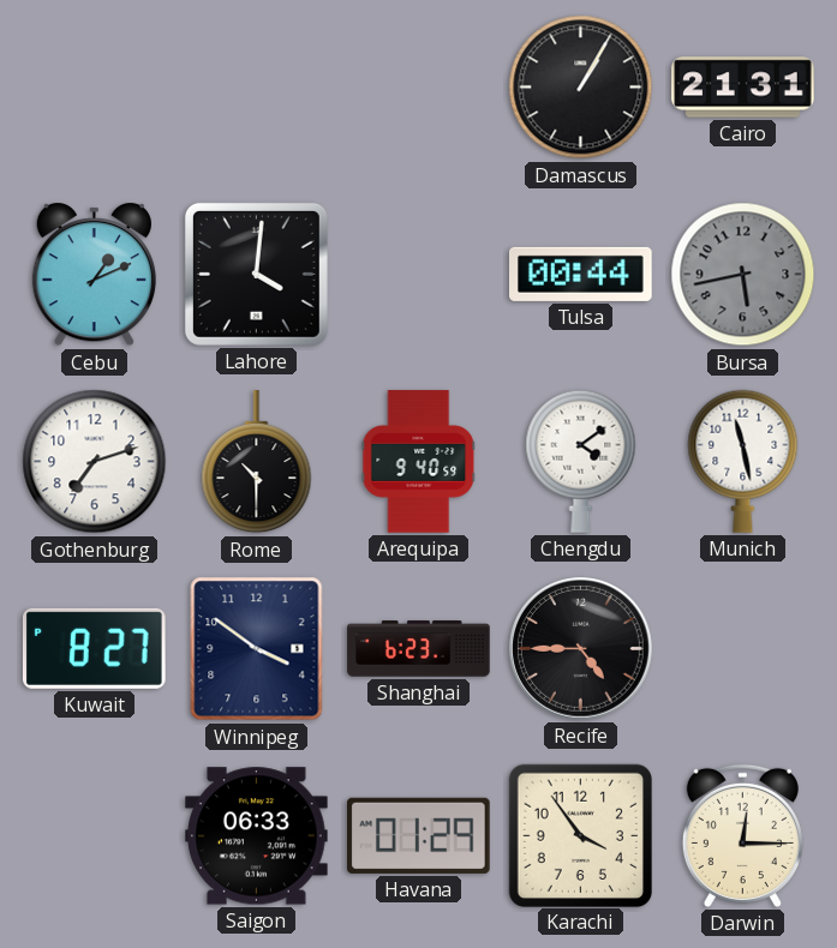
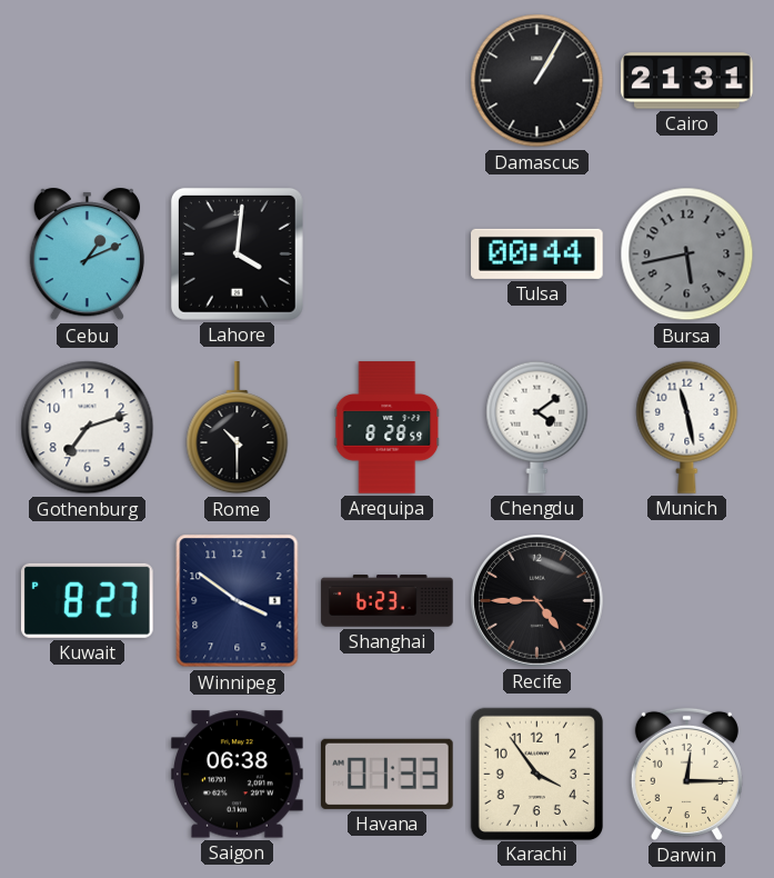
Arequipa: 9:40 -> 8:28 (388, 428)
Saigon: 06:33 -> 06:38 (238, 775)
Havana: 01:29 -> 01:33 (388, 774)
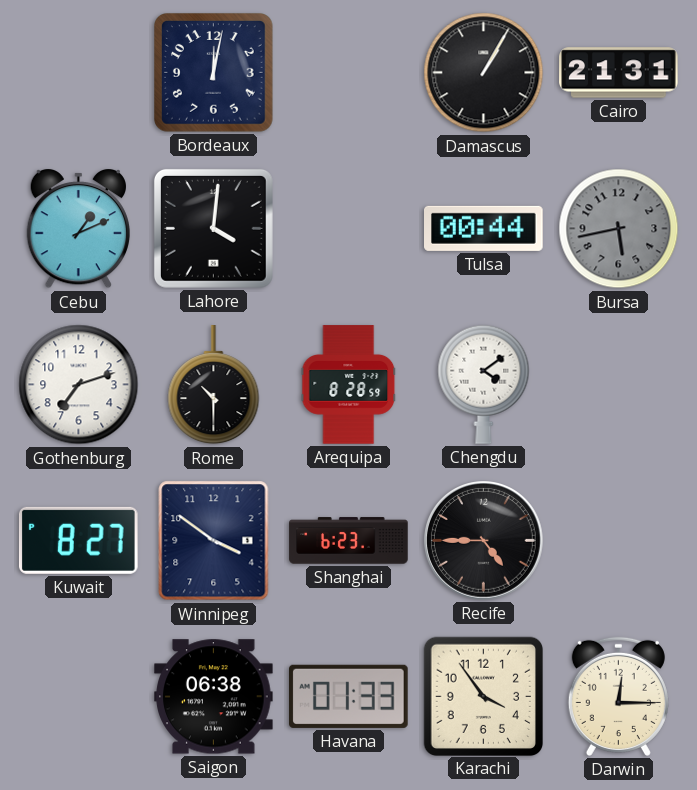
Bordeaux: none -> 12:02 (214, 73)
Munich: 11:28 -> none (687, 427)
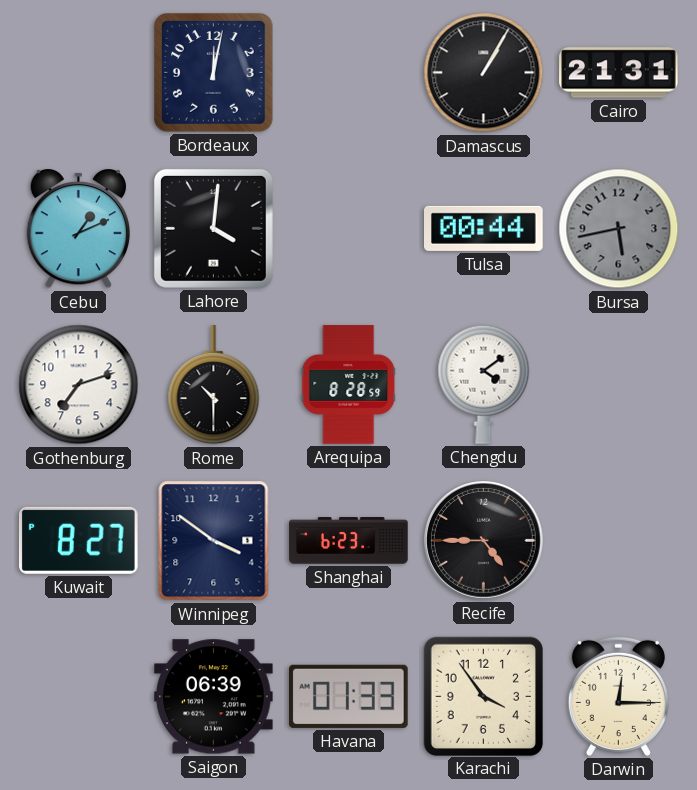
Saigon: 06:38 -> 06:39 (214, 697)
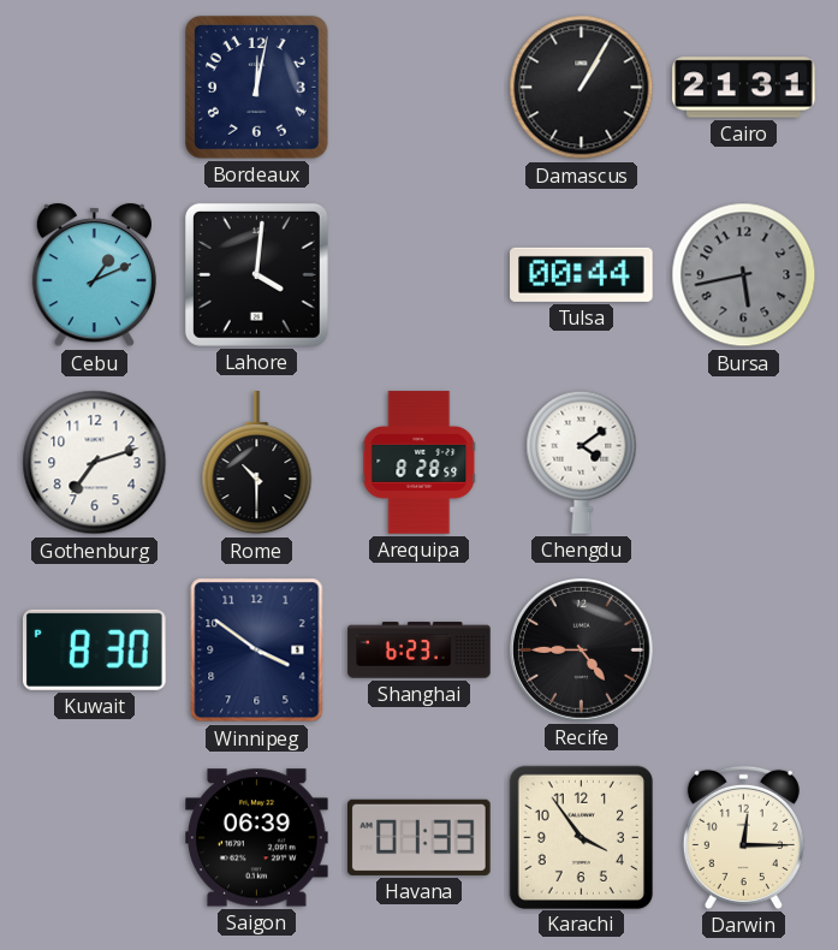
Kuwait: 8:27 -> 8:30 (94, 649)
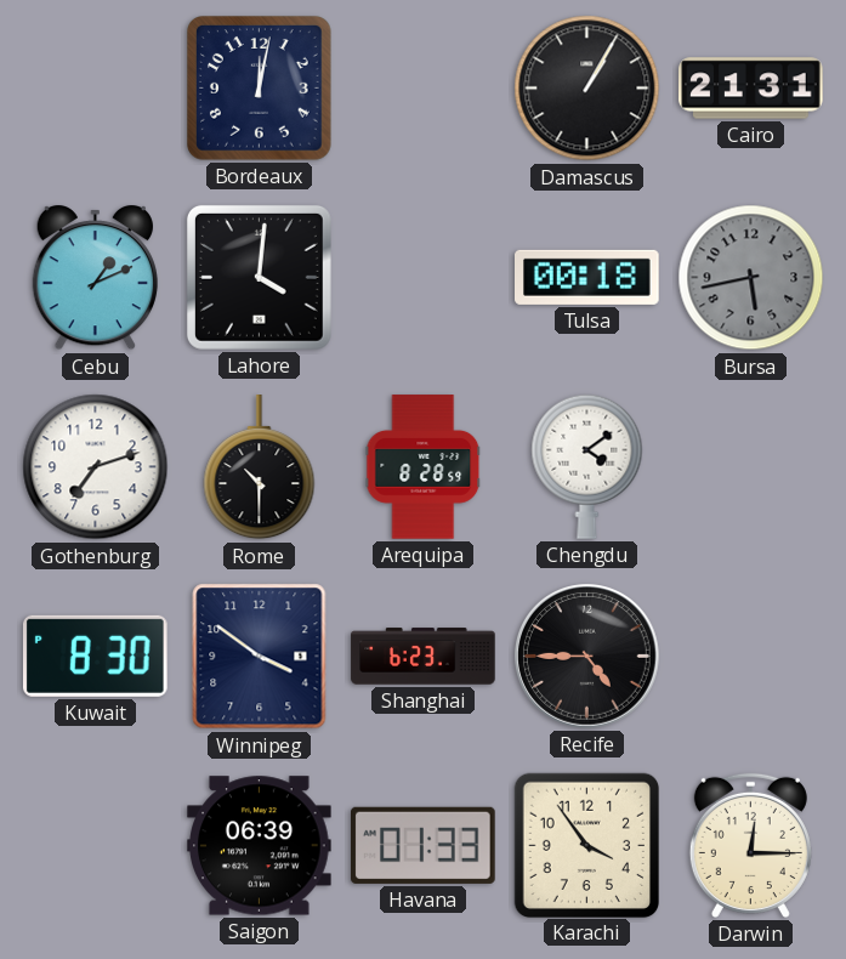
Tulsa: 00:44 -> 00:18 (587, 277)
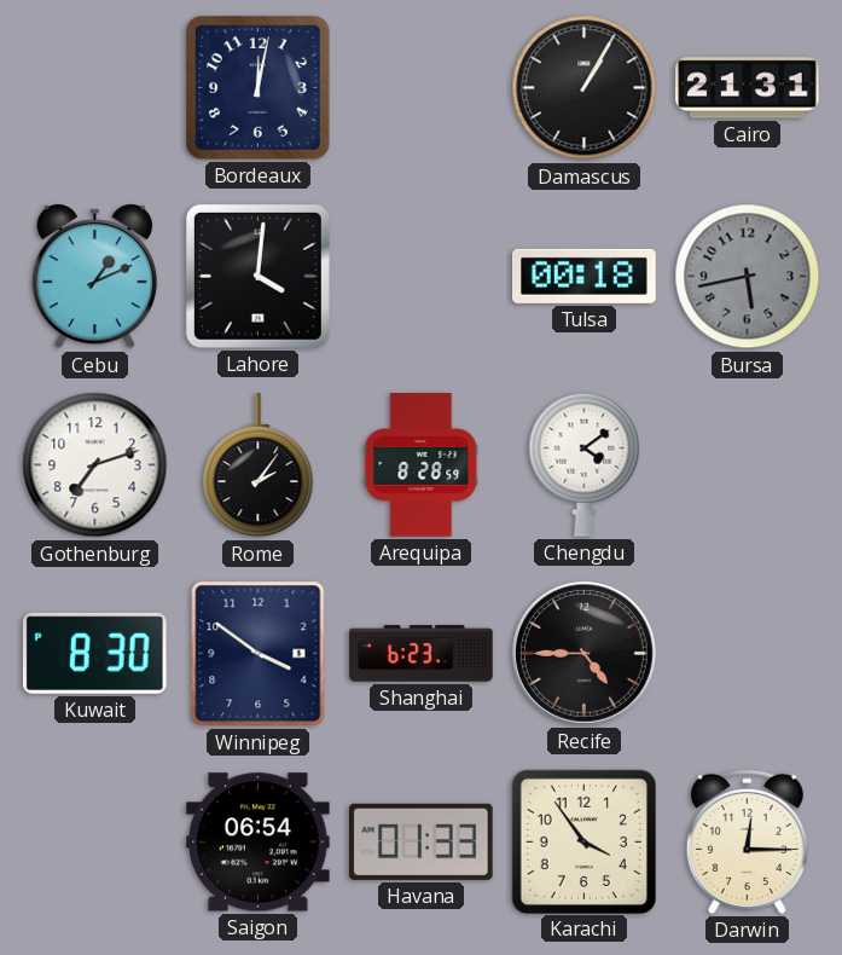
Rome: 10:30 -> 2:06 (259, 465)
Saigon: 06:39 -> 06:54 (259, 843)
